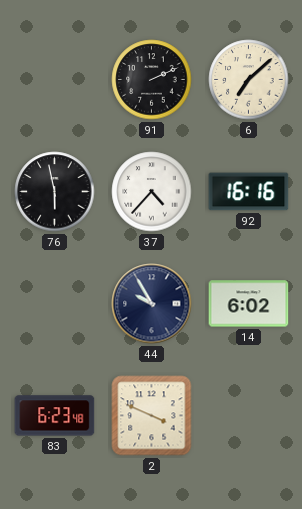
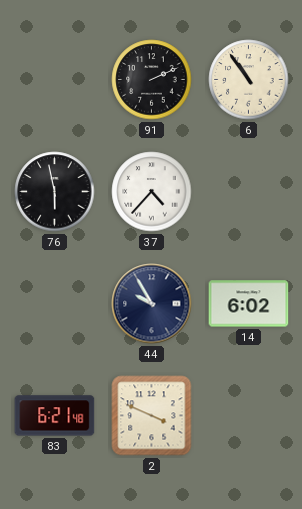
6: 7:08 -> 10:54 (249, 80)
92: 16:16 -> none (249, 192)
83: 6:23 -> 6:21 (55, 416)
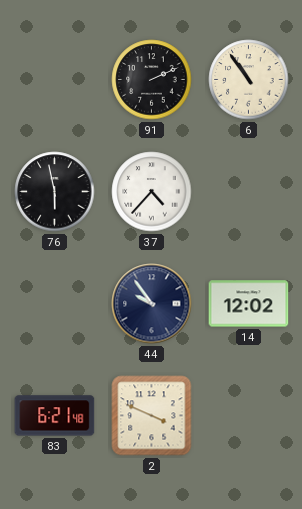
44: 9:55 -> 9:54 (152, 304)
14: 6:02 -> 12:02 (249, 304)
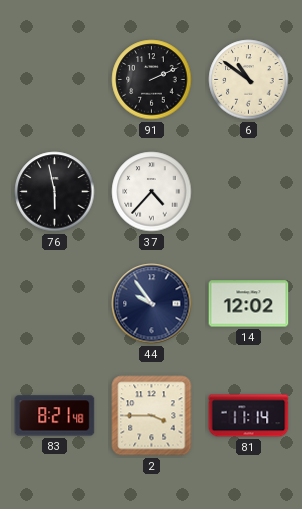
6: 10:54 -> 10:51 (249, 80)
83: 6:21 -> 8:21 (55, 416)
2: 3:49 -> 3:45 (152, 416)
81: none -> 11:14 (249, 416)
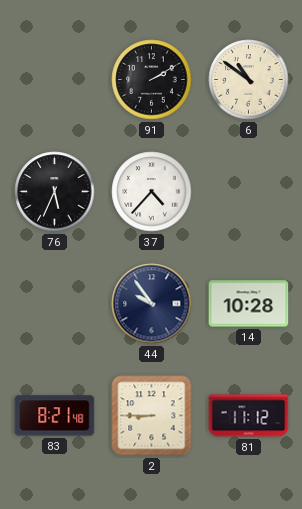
91: 2:11 -> 2:10 (152, 80)
76: 5:58 -> 5:34 (55, 192)
14: 12:02 -> 10:28 (249, 304)
2: 3:45 -> 8:45 (152, 416)
81: 11:14 -> 11:12 (249, 416)
